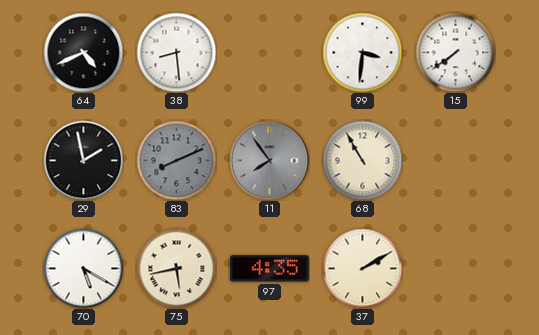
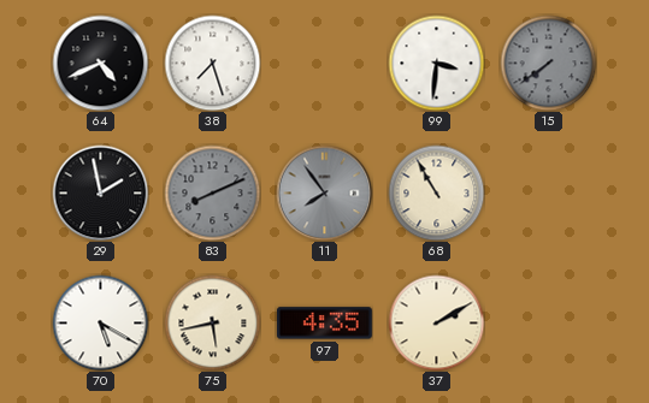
38: 8:29 -> 7:27 (212, 63)
15 dial: white -> grey (548, 63)
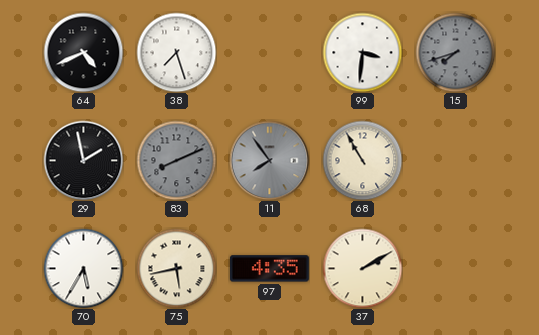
15: 7:39 -> 7:42 (455, 52)
70: 5:20 -> 5:35 (83, 268)
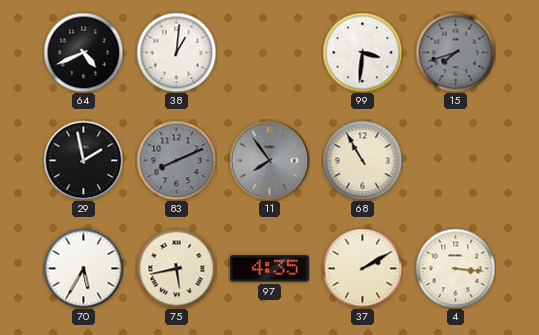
38: 7:27 -> 1:01 (176, 52)
4: none -> 3:16 (455, 268)
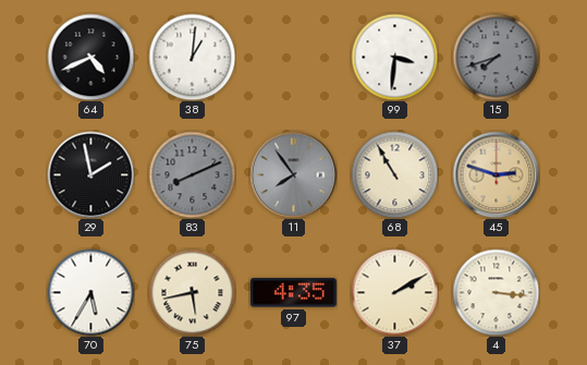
45: none -> 2:48 (496, 174)
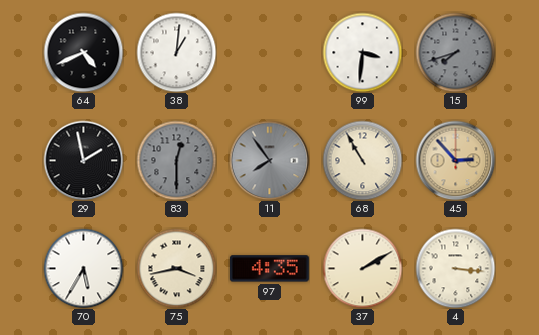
83: 8:11 -> 12:30 (176, 160)
45: 2:48 -> 2:53 (455, 160)
75: 5:43 -> 3:43 (176, 268)
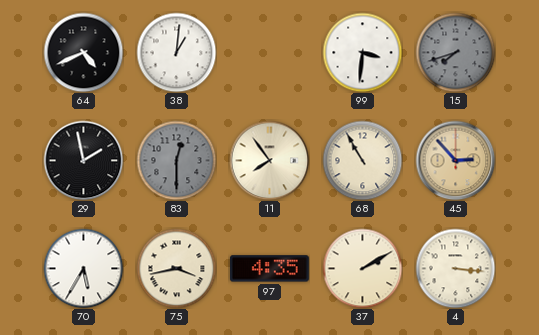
11 dial: grey -> cream (269, 160)
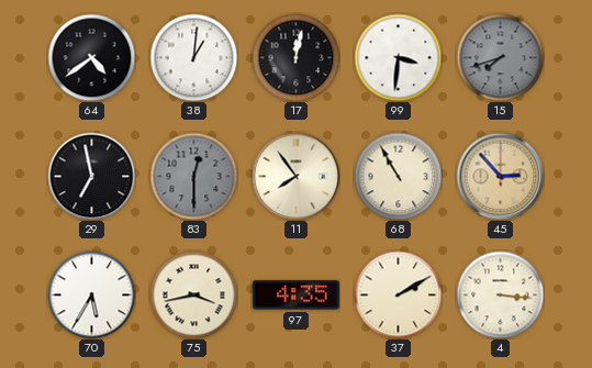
64: 4:41 -> 4:39 (91, 57)
17: none -> 12:02 (295, 57)
29: 1:58 -> 6:58 (91, 176)
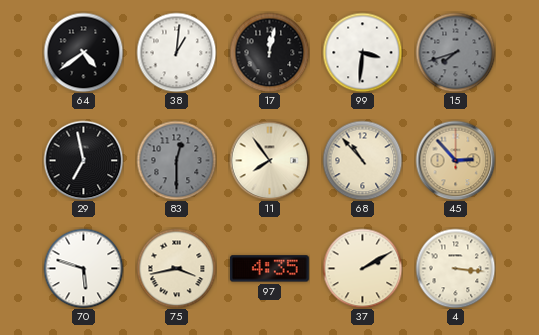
68: 10:55 -> 10:53 (362, 160)
70: 5:35 -> 5:48 (83, 268)
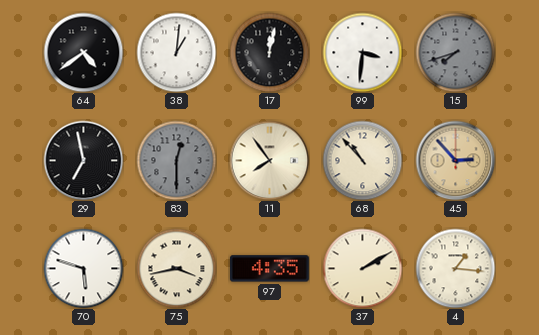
4: 3:16 -> 1:16 (455, 268)
